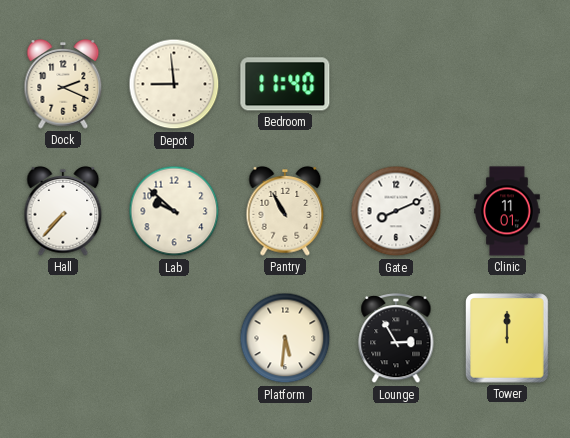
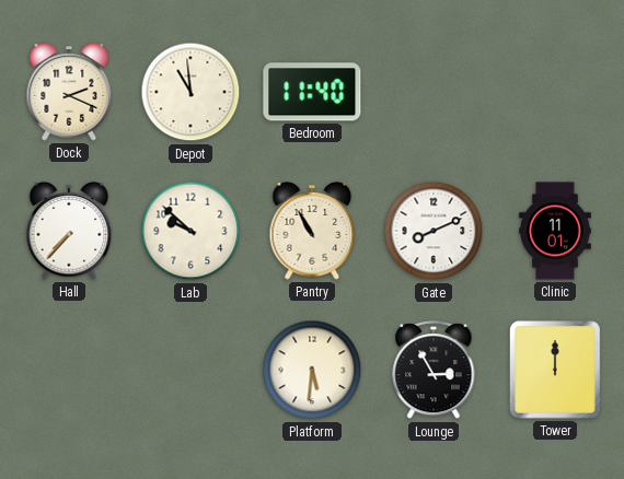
Depot: 8:59 -> 10:59 (190, 92)
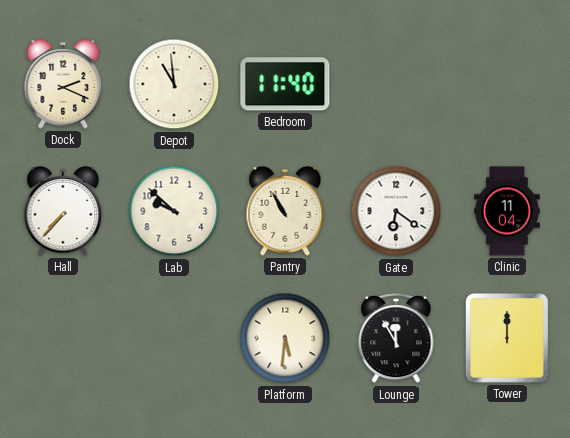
Gate: 8:11 -> 6:21 (396, 211)
Clinic: 11:01 -> 11:04 (507, 211)
Lounge: 2:55 -> 11:55 (396, 339)
